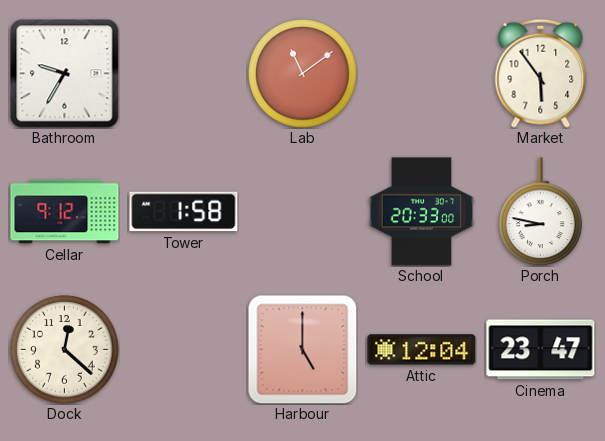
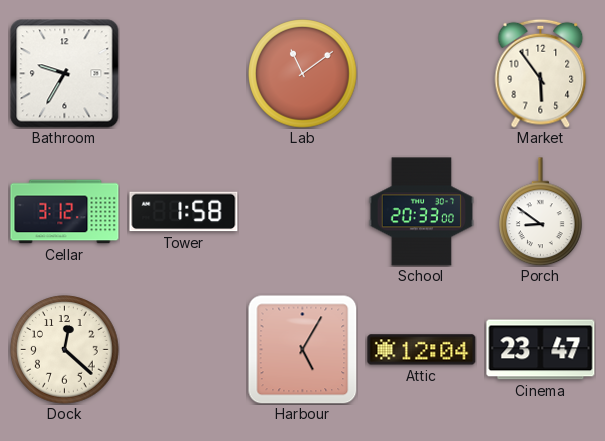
Cellar: 9:12 -> 3:12 (65, 212)
Porch: 8:47 -> 8:51 (541, 212)
Harbour: 5:00 -> 5:05 (302, 349)
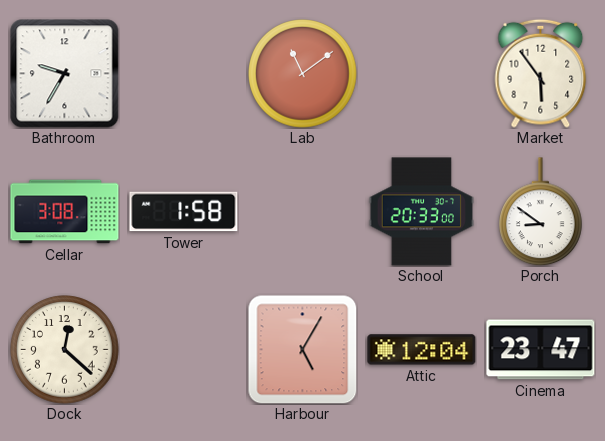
Cellar: 3:12 -> 3:08 (65, 212)
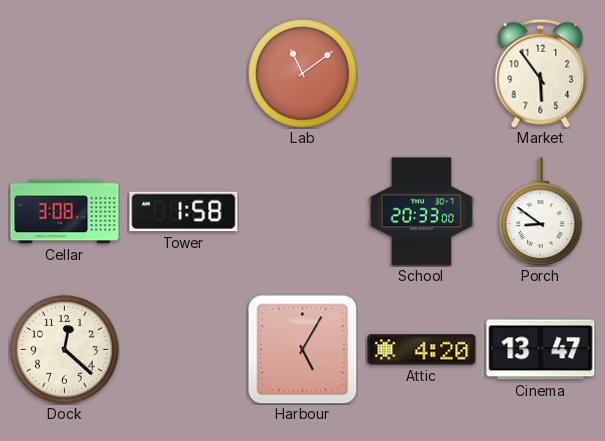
Bathroom: 9:35 -> none (65, 74)
Attic: 12:04 -> 4:20 (422, 350)
Cinema: 23:47 -> 13:47 (541, 350)
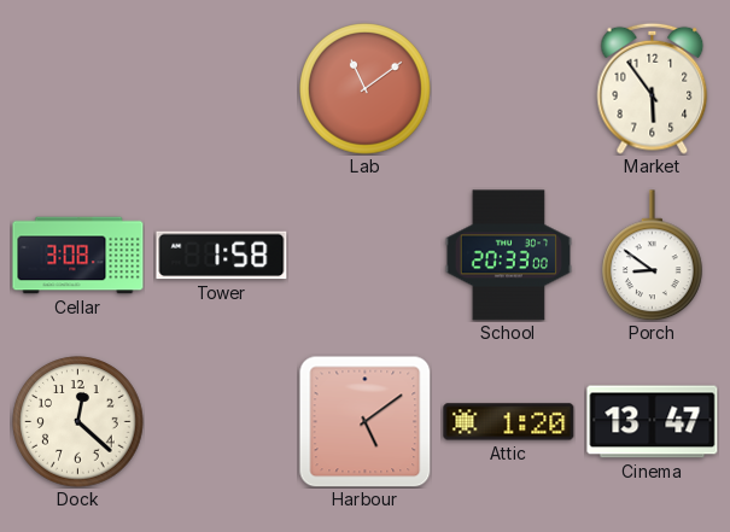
Harbour: 5:05 -> 5:09 (364, 421)
Attic: 4:20 -> 1:20 (509, 422)
